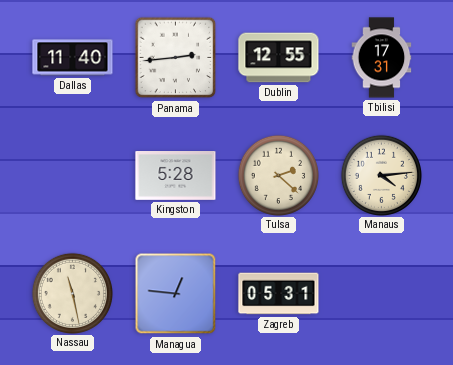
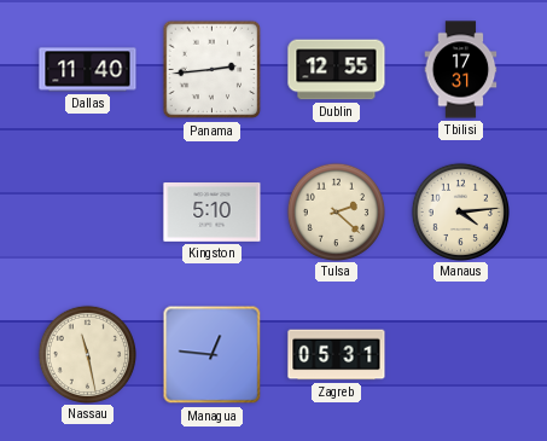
Kingston: 5:28 -> 5:10 (213, 213)
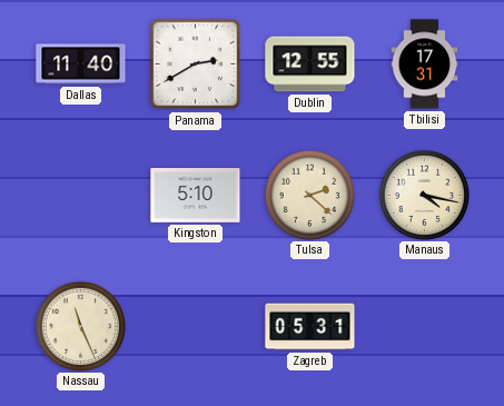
Panama: 2:44 -> 2:40 (196, 65)
Manaus: 4:14 -> 4:17 (424, 195)
Nassau: 11:28 -> 11:26 (80, 326)
Managua: 12:46 -> none (213, 355)
